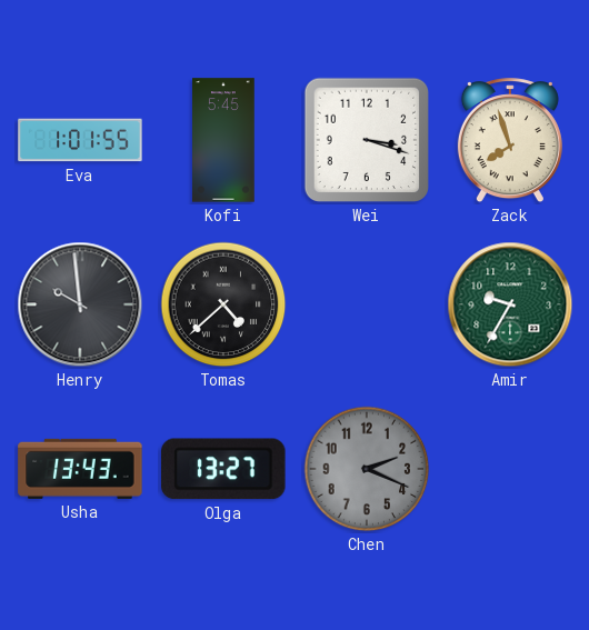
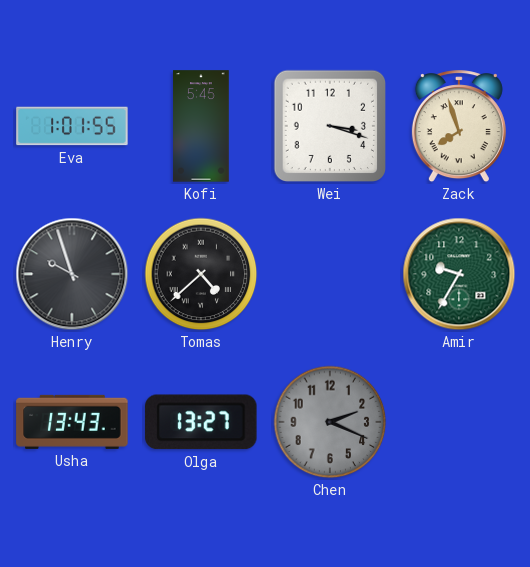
Henry: 9:59 -> 9:57 (72, 274)
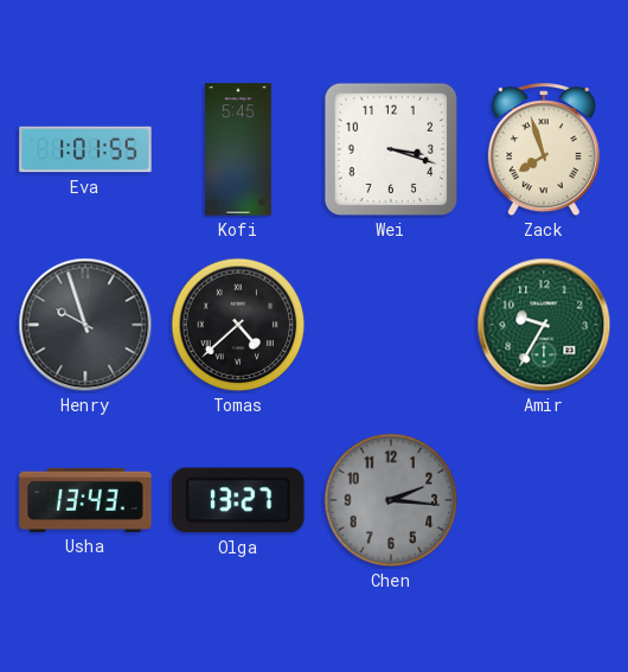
Chen: 2:19 -> 2:16 (391, 500)
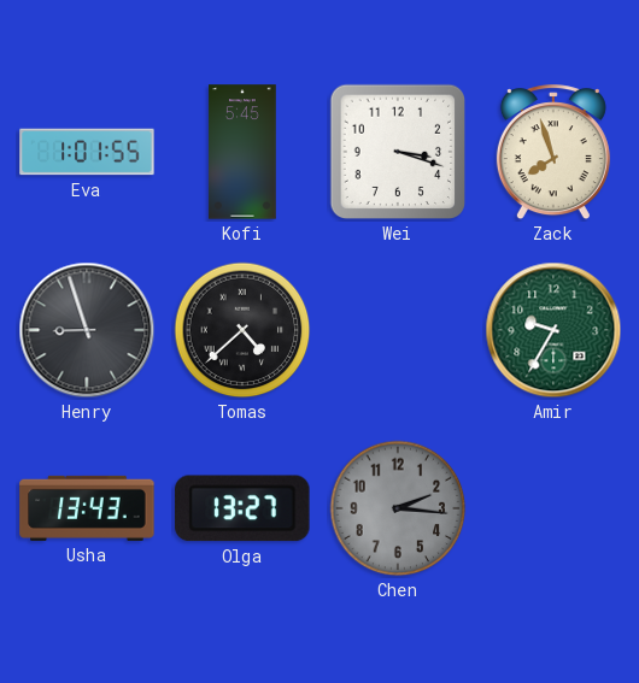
Henry: 9:57 -> 8:57 (87, 330)
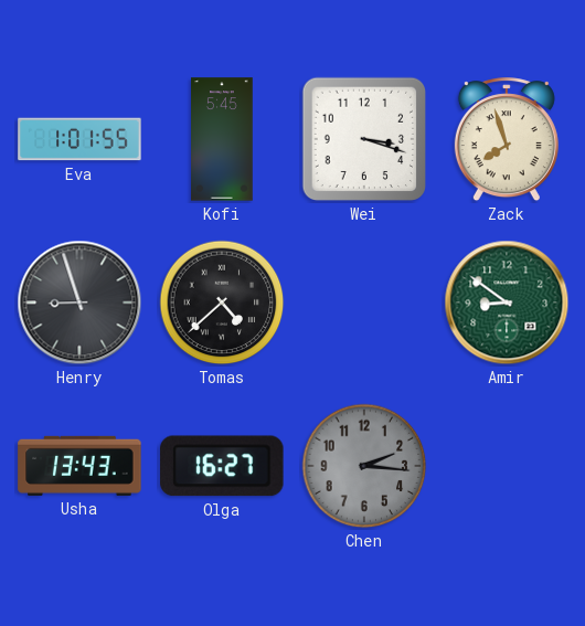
Amir: 9:35 -> 8:51 (507, 303)
Olga: 13:27 -> 16:27 (222, 466)
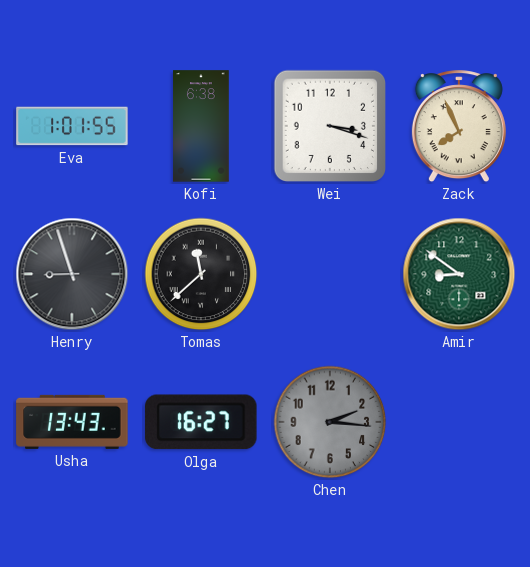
Kofi: 5:45 -> 6:38 (201, 126)
Zack: 7:57 -> 7:56 (459, 127)
Tomas: 4:38 -> 11:38 (201, 274)
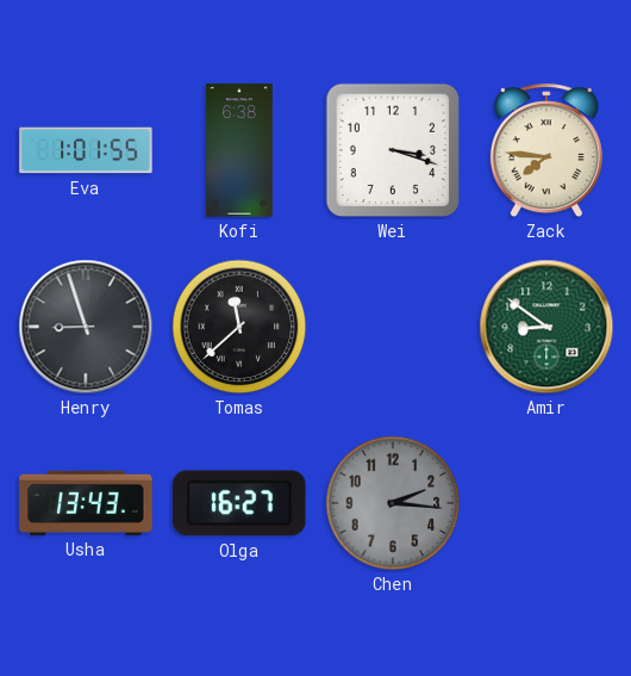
Zack: 7:56 -> 7:46 (546, 151)
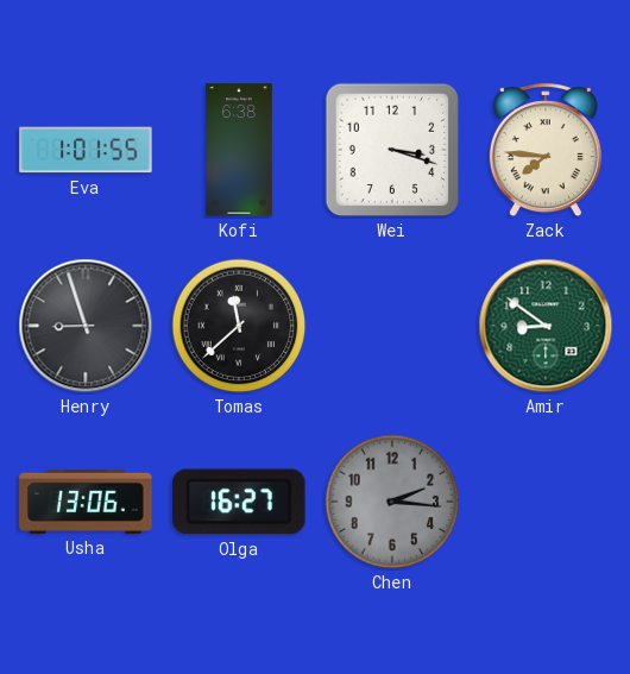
Usha: 13:43 -> 13:06 (86, 502)
